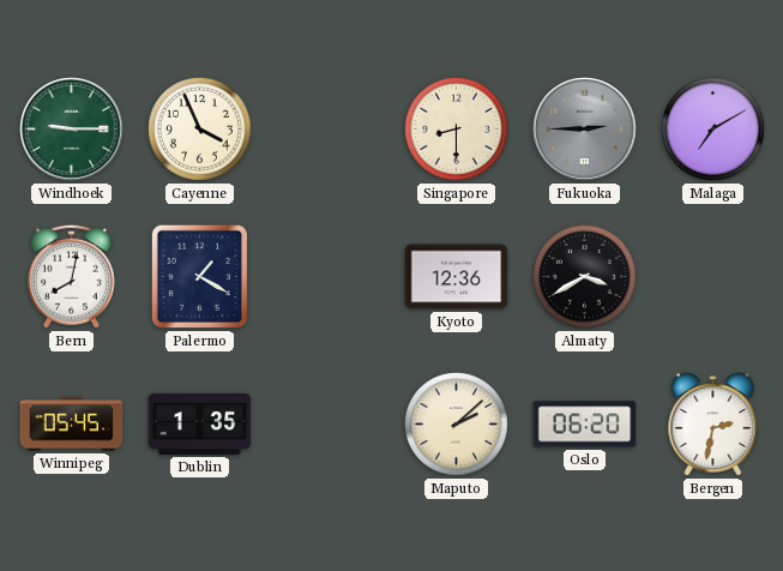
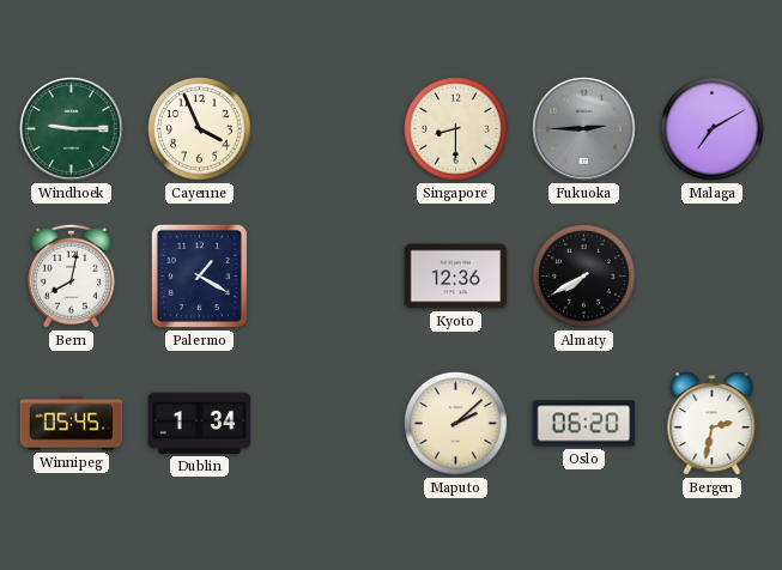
Almaty: 3:40 -> 7:40 (584, 277)
Dublin: 1:35 -> 1:34 (200, 423)
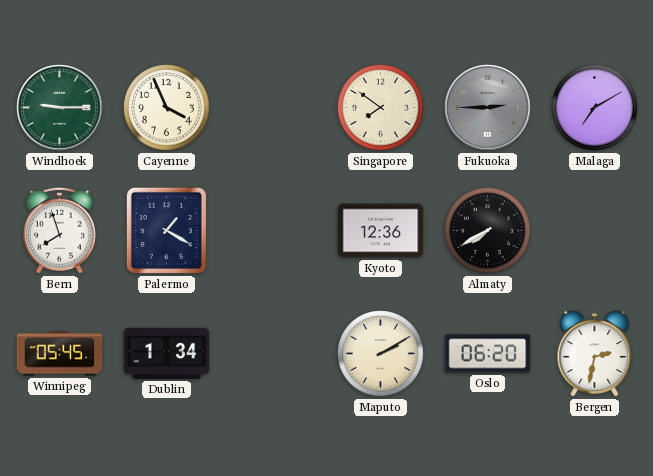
Singapore: 8:30 -> 7:51 (381, 108)
Bern: 8:02 -> 7:57 (59, 230)
Maputo: 2:08 -> 2:10 (381, 354)
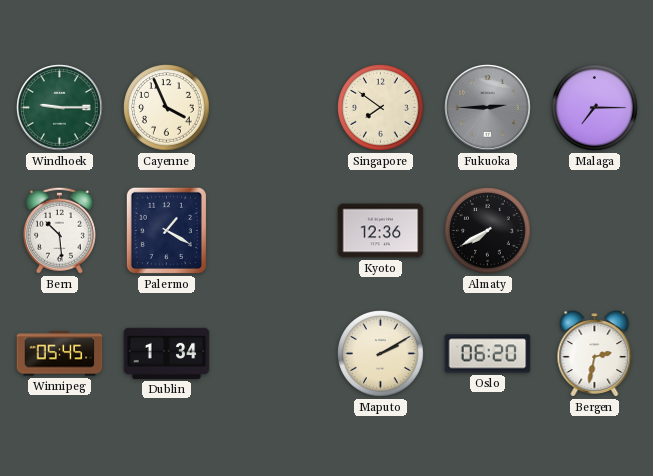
Malaga: 7:10 -> 7:15 (595, 108)
Bern: 7:57 -> 10:29 (59, 230)
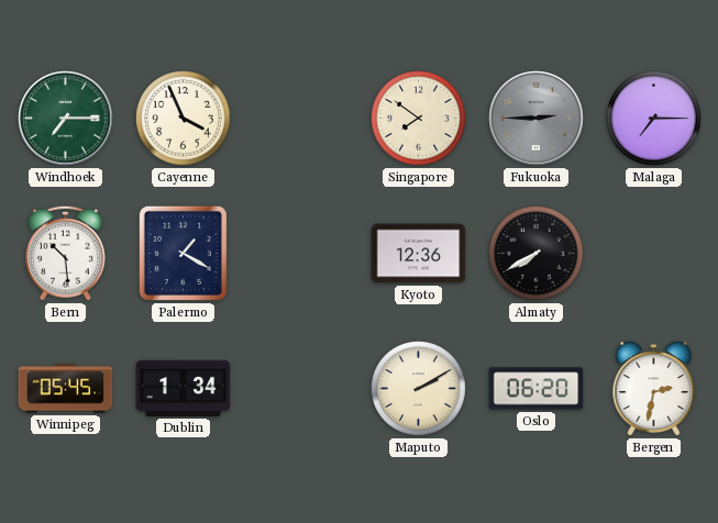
Windhoek: 9:15 -> 7:15 (66, 119)
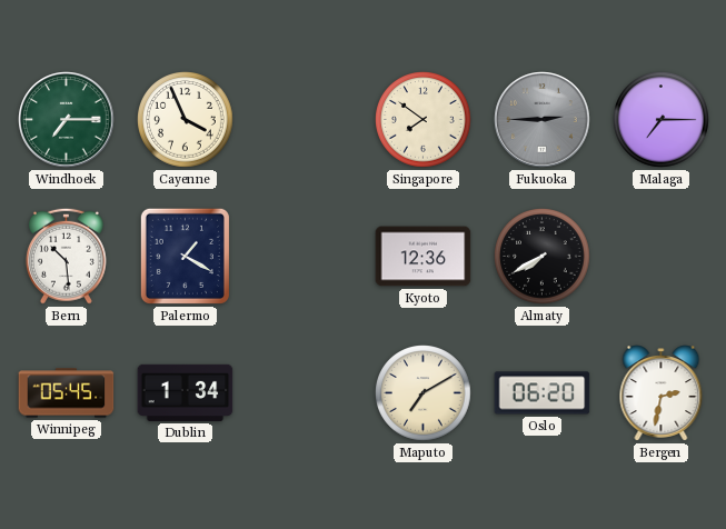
Maputo: 2:10 -> 7:10 (424, 393)
